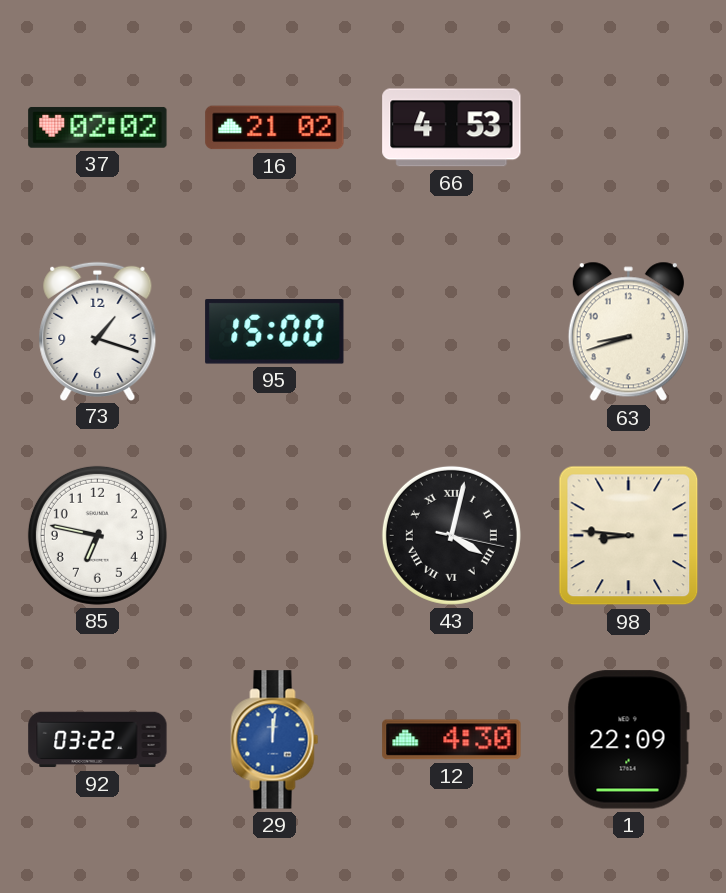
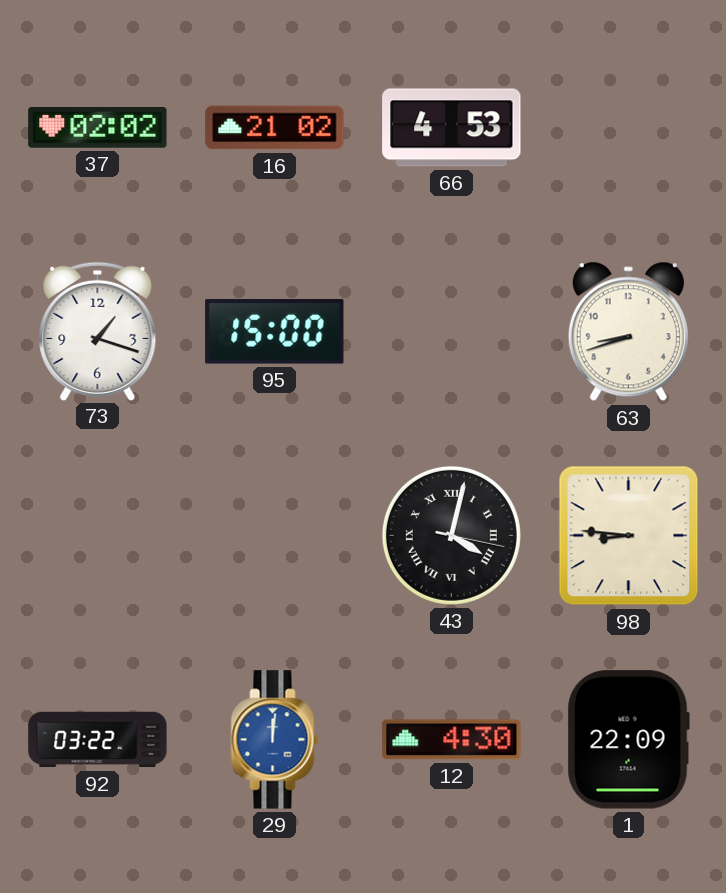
85: 6:47 -> none (97, 535)
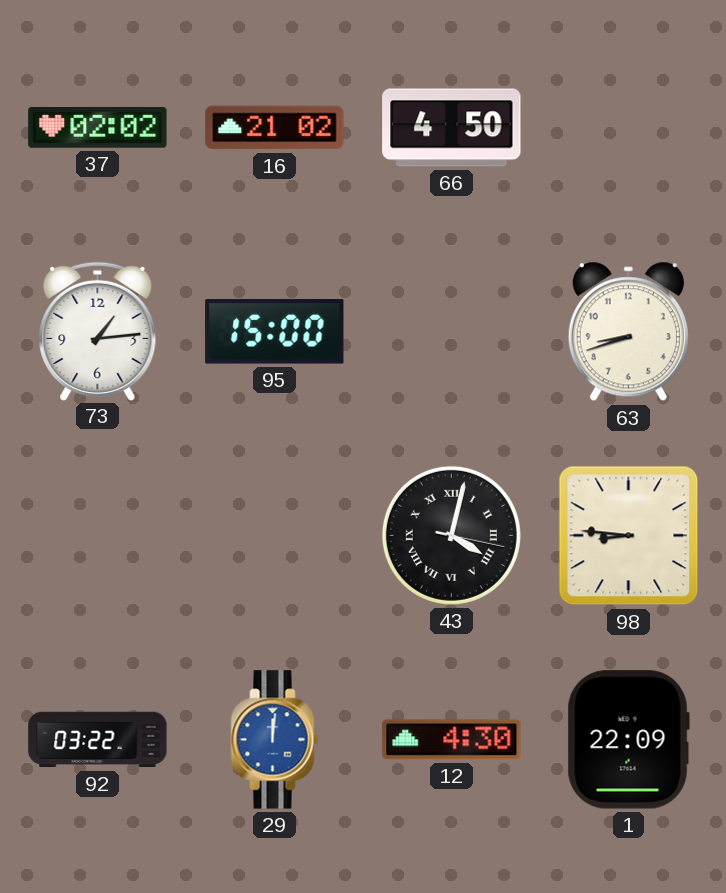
66: 4:53 -> 4:50 (452, 128)
73: 1:18 -> 1:14 (98, 331)
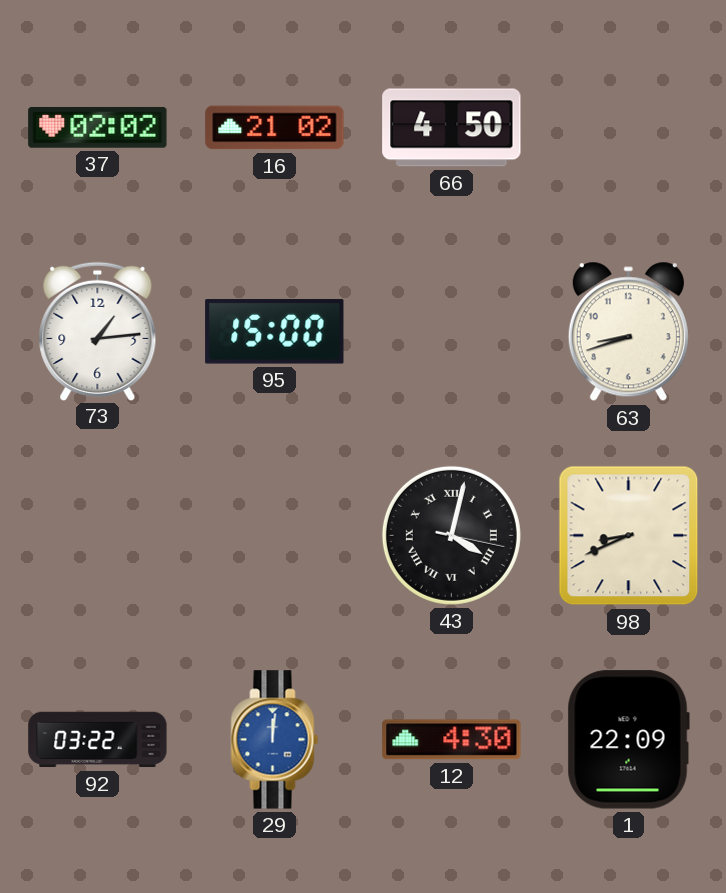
98: 8:46 -> 8:41 (629, 536)
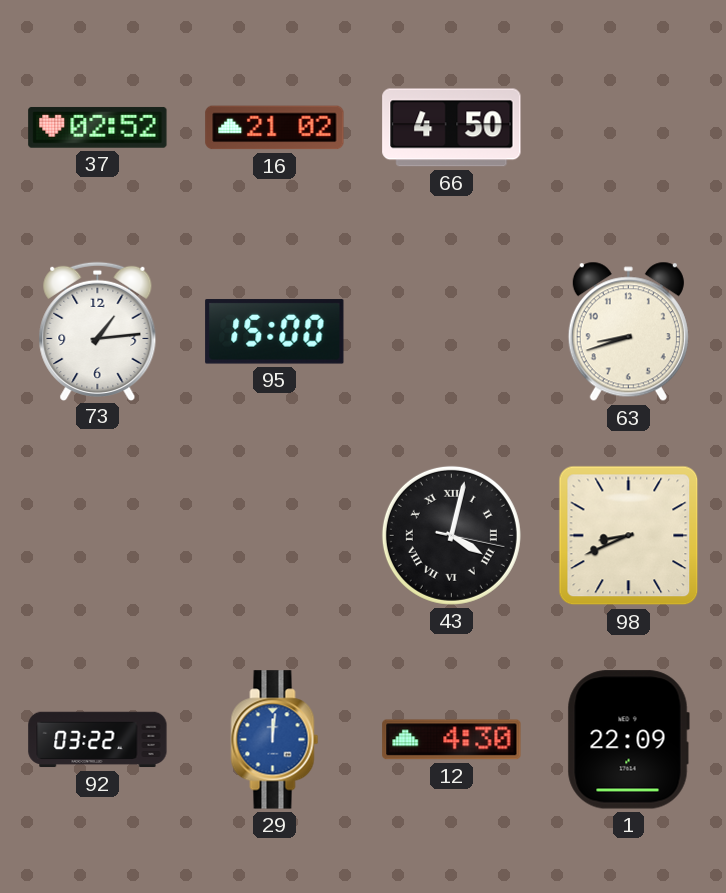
37: 02:02 -> 02:52 (98, 127)
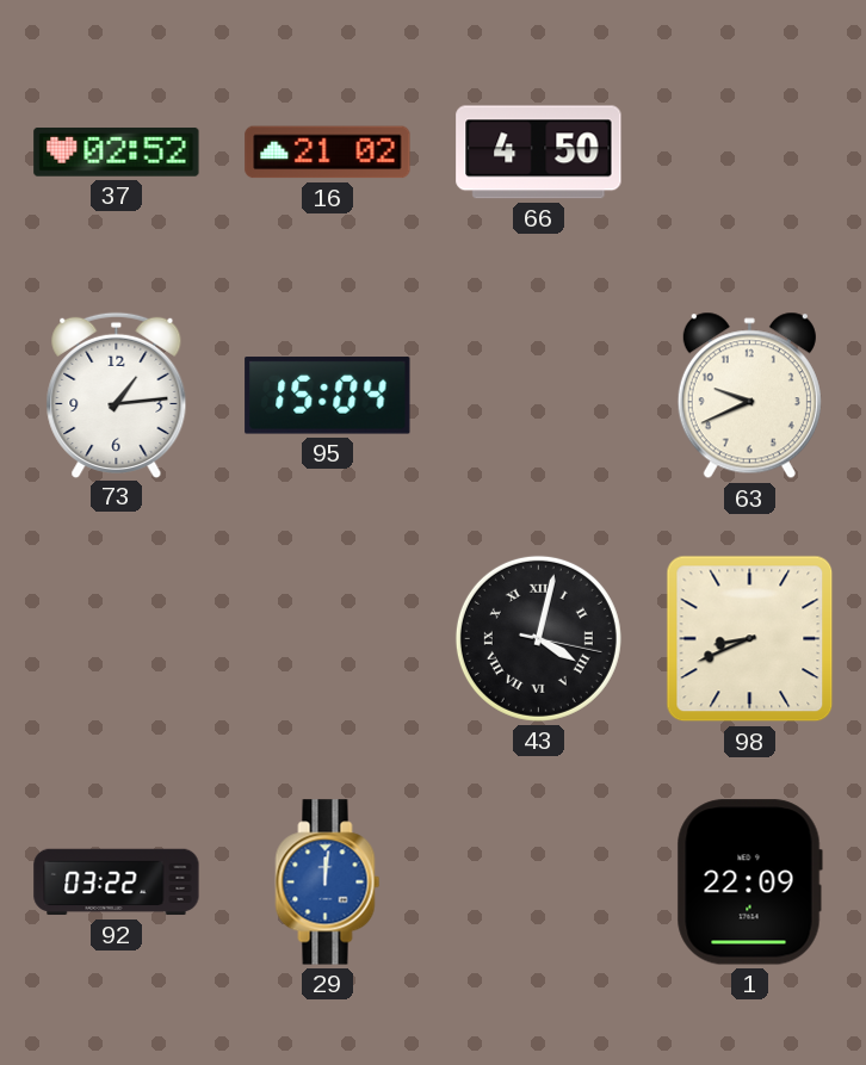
95: 15:00 -> 15:04 (328, 396)
63: 8:42 -> 9:41 (749, 396)
12: 4:30 -> none (452, 740)
